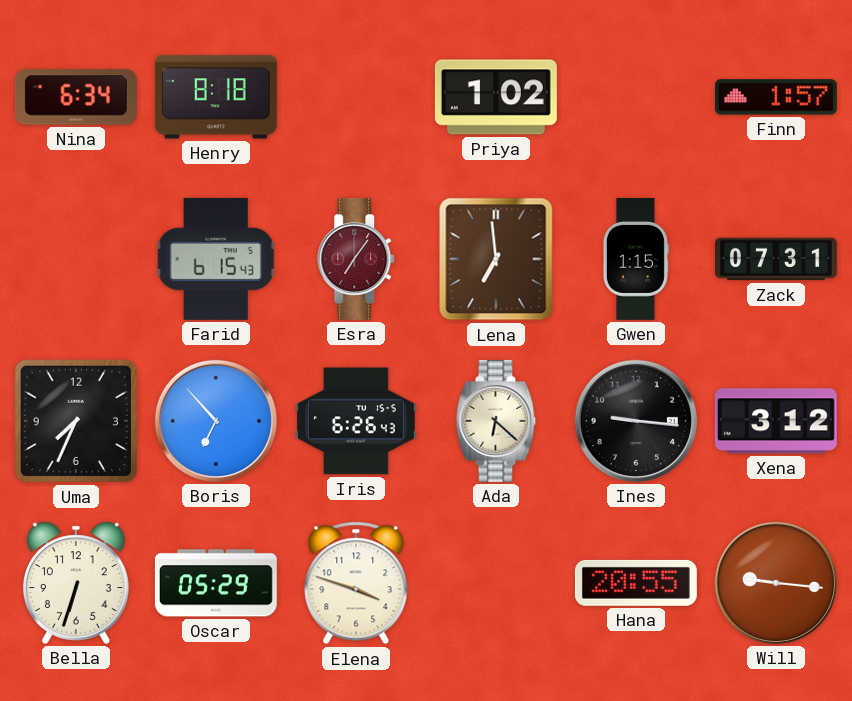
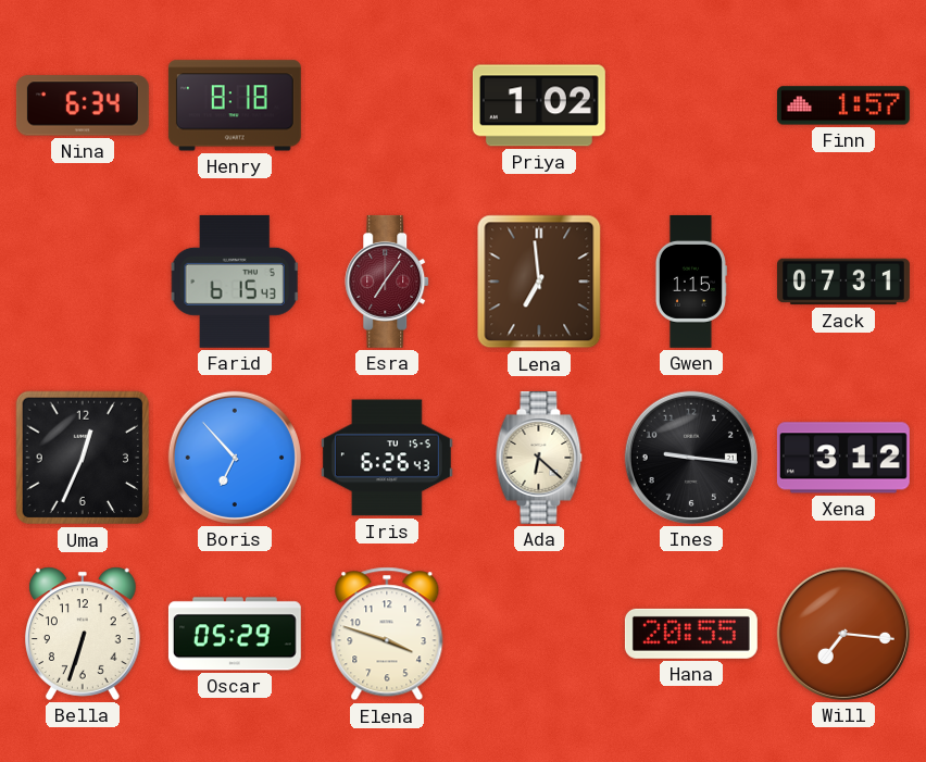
Uma: 7:34 -> 12:34 (83, 458)
Will: 9:16 -> 7:16 (843, 634)
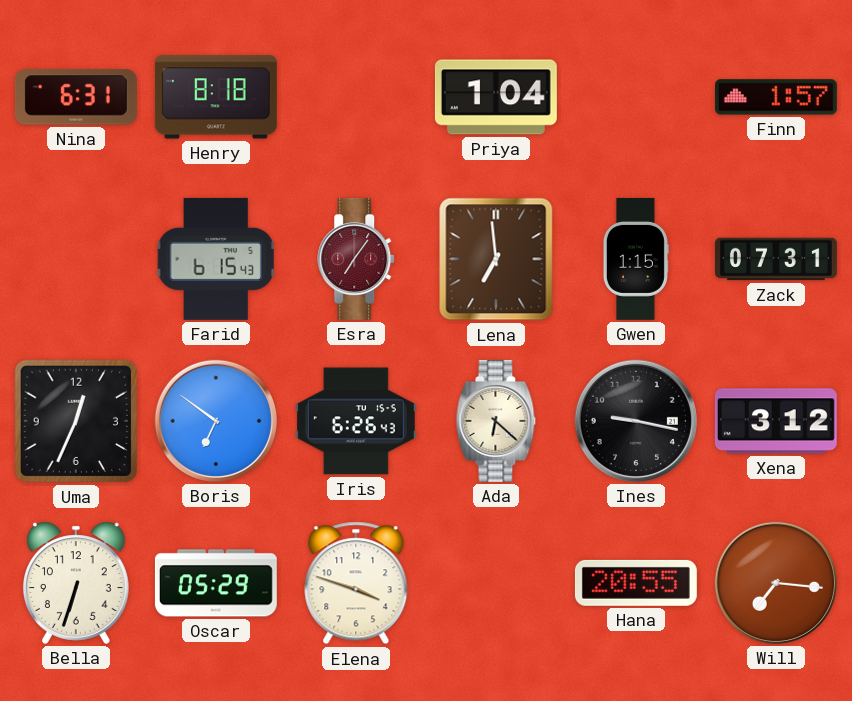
Nina: 6:34 -> 6:31 (76, 97)
Priya: 1:02 -> 1:04 (496, 97)
Boris: 6:53 -> 6:51 (216, 421)
Ines: 9:16 -> 9:17 (636, 421)
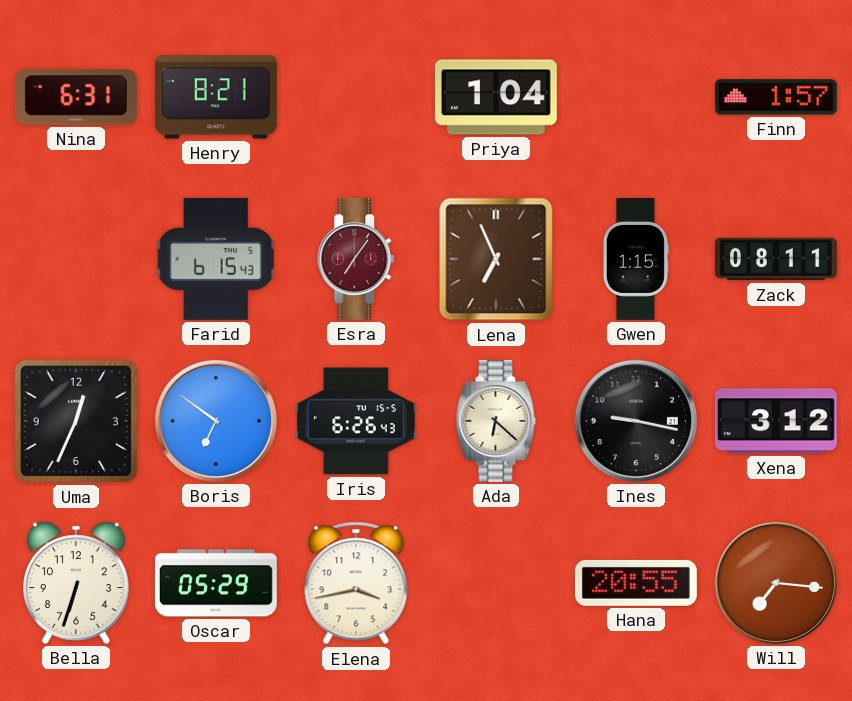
Henry: 8:18 -> 8:21 (216, 97)
Lena: 6:59 -> 6:56 (496, 259)
Zack: 07:31 -> 08:11 (776, 259)
Elena: 3:48 -> 3:43 (356, 583)
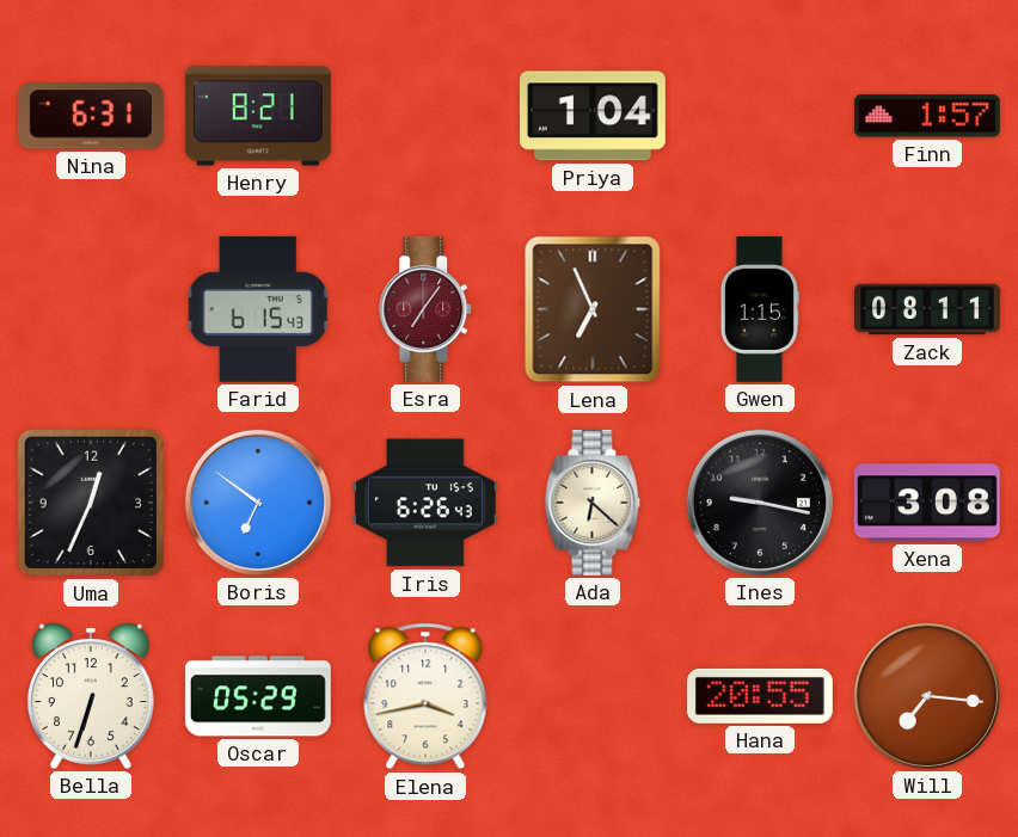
Xena: 3:12 -> 3:08 (927, 503)
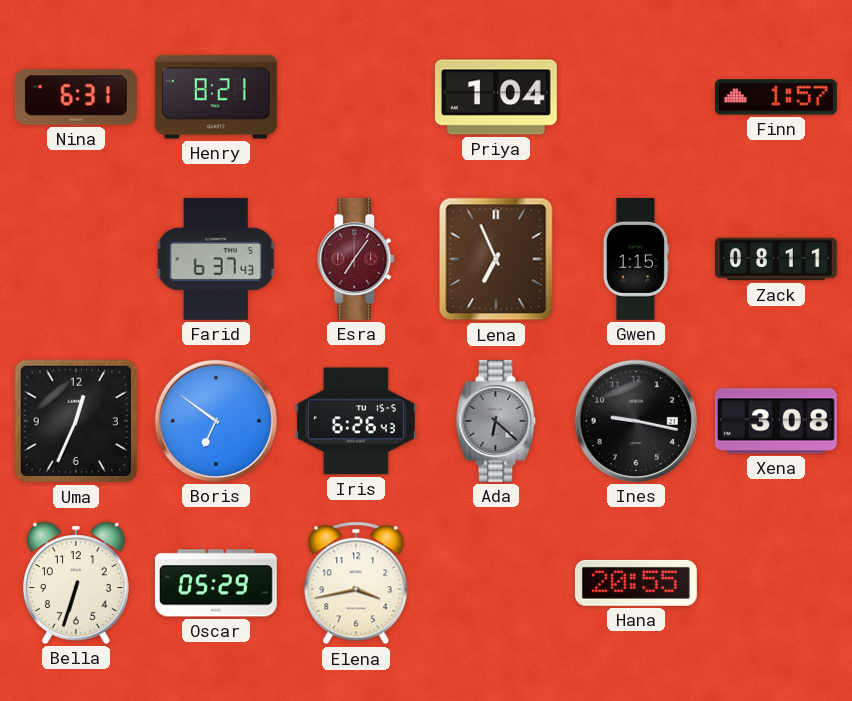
Farid: 6:15 -> 6:37 (216, 259)
Ada dial: cream -> grey (496, 421)
Will: 7:16 -> none (927, 696)
